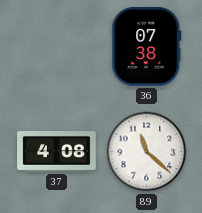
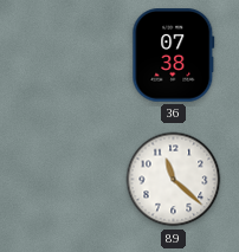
37: 4:08 -> none (57, 152)
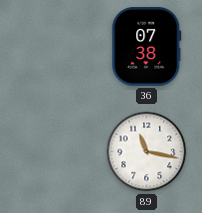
89: 11:22 -> 11:17 (147, 152)
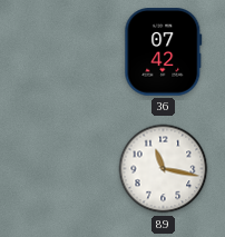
36: 07:38 -> 07:42 (164, 52)
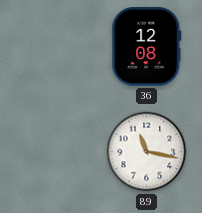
36: 07:42 -> 12:08 (147, 47)
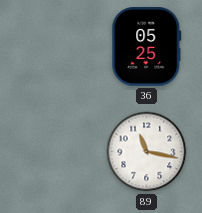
36: 12:08 -> 05:25 (147, 47)
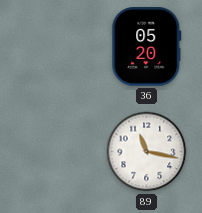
36: 05:25 -> 05:20 (147, 47)
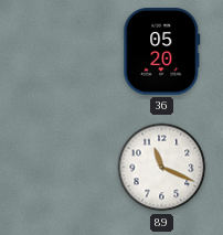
89: 11:17 -> 11:19 (162, 168)
